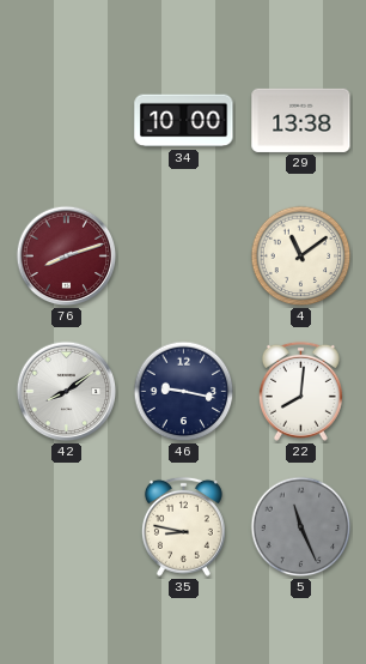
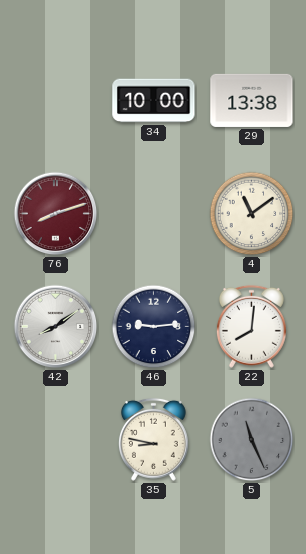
46: 9:17 -> 9:14 (154, 327)
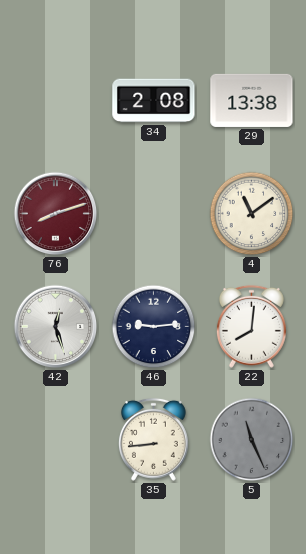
34: 10:00 -> 2:08 (154, 101)
42: 8:09 -> 12:27 (56, 327)
35: 8:47 -> 8:44 (153, 439)
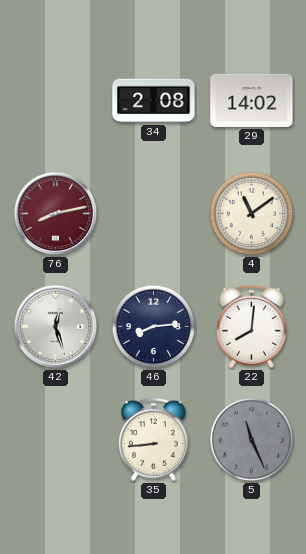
29: 13:38 -> 14:02 (252, 100)
76: 8:12 -> 8:13 (56, 214)
46: 9:14 -> 8:14 (154, 327)
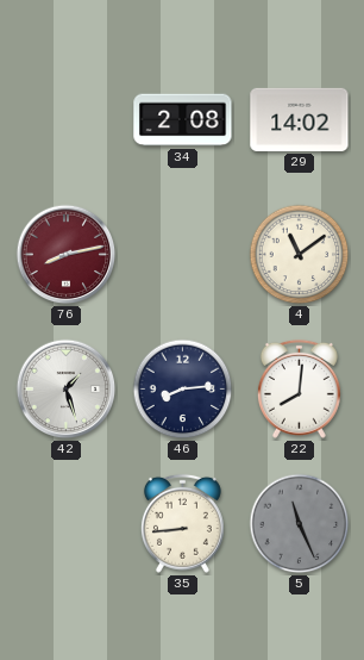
42: 12:27 -> 1:27 (67, 390)
